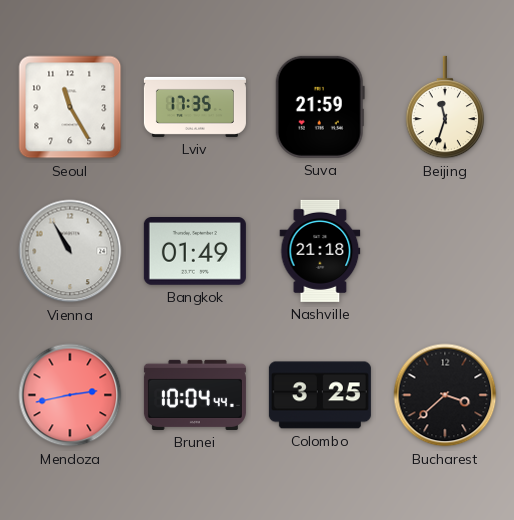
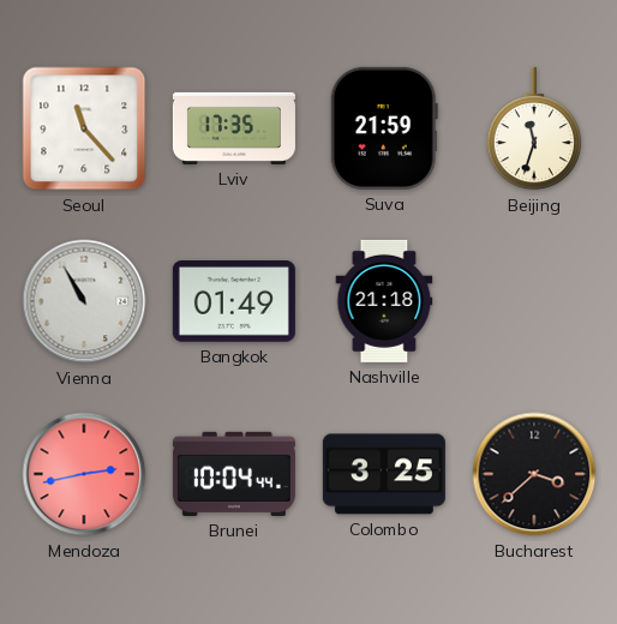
Seoul: 11:25 -> 11:23 (84, 128)
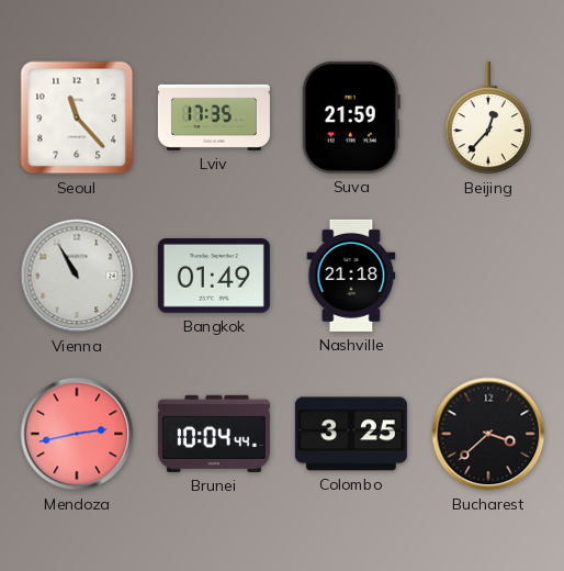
Beijing: 11:33 -> 12:37 (488, 117)
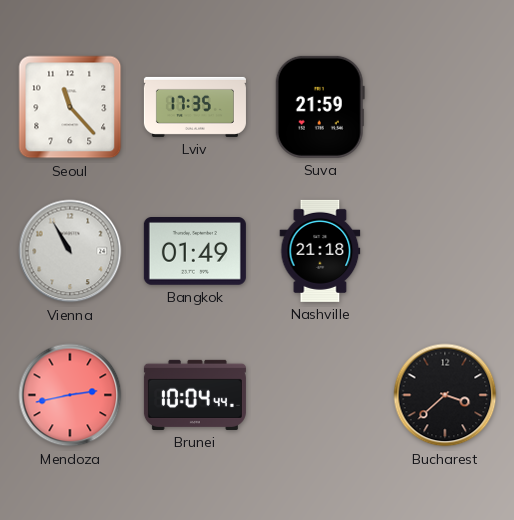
Beijing: 12:37 -> none (488, 117)
Colombo: 3:25 -> none (351, 434)
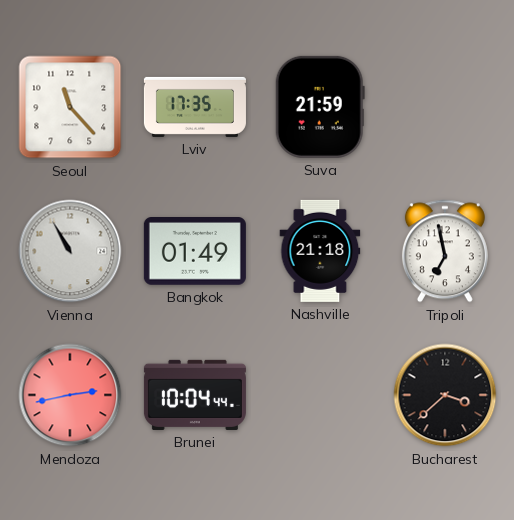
Tripoli: none -> 6:58 (445, 251)
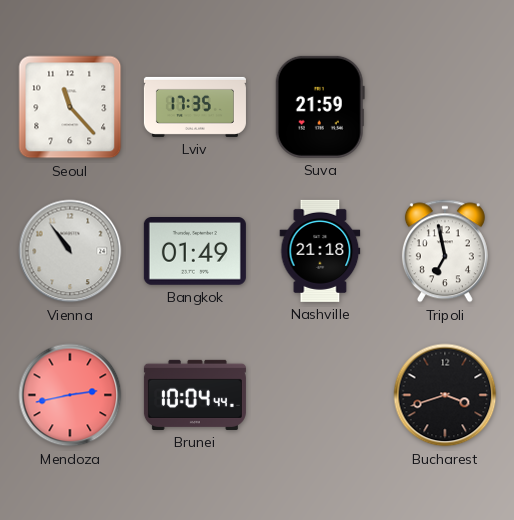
Vienna: 10:55 -> 10:54 (70, 251)
Bucharest: 3:38 -> 3:42 (445, 395)
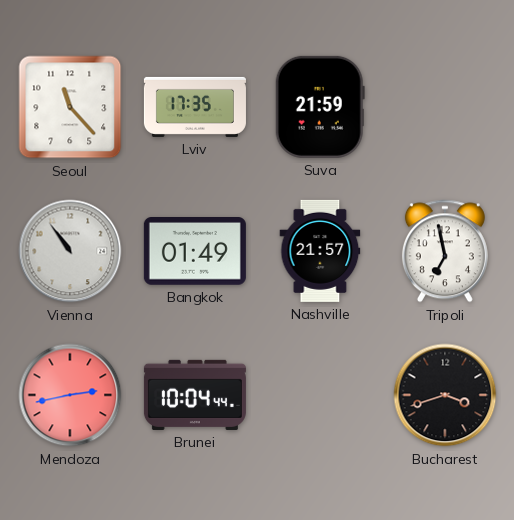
Nashville: 21:18 -> 21:57 (320, 251)
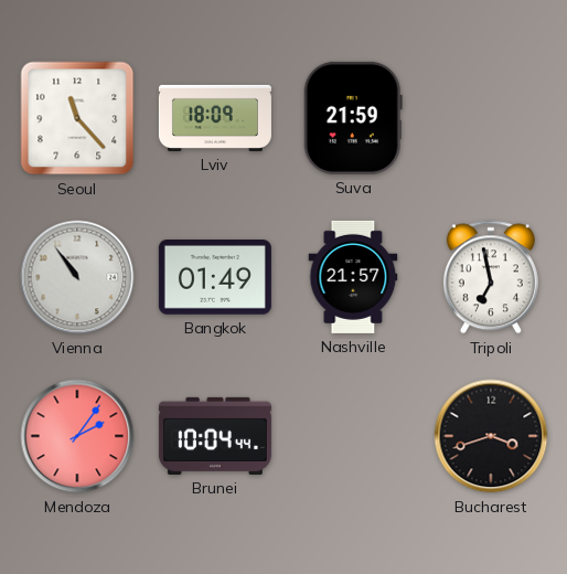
Lviv: 17:35 -> 18:09 (215, 118)
Mendoza: 2:43 -> 2:06 (77, 436)
